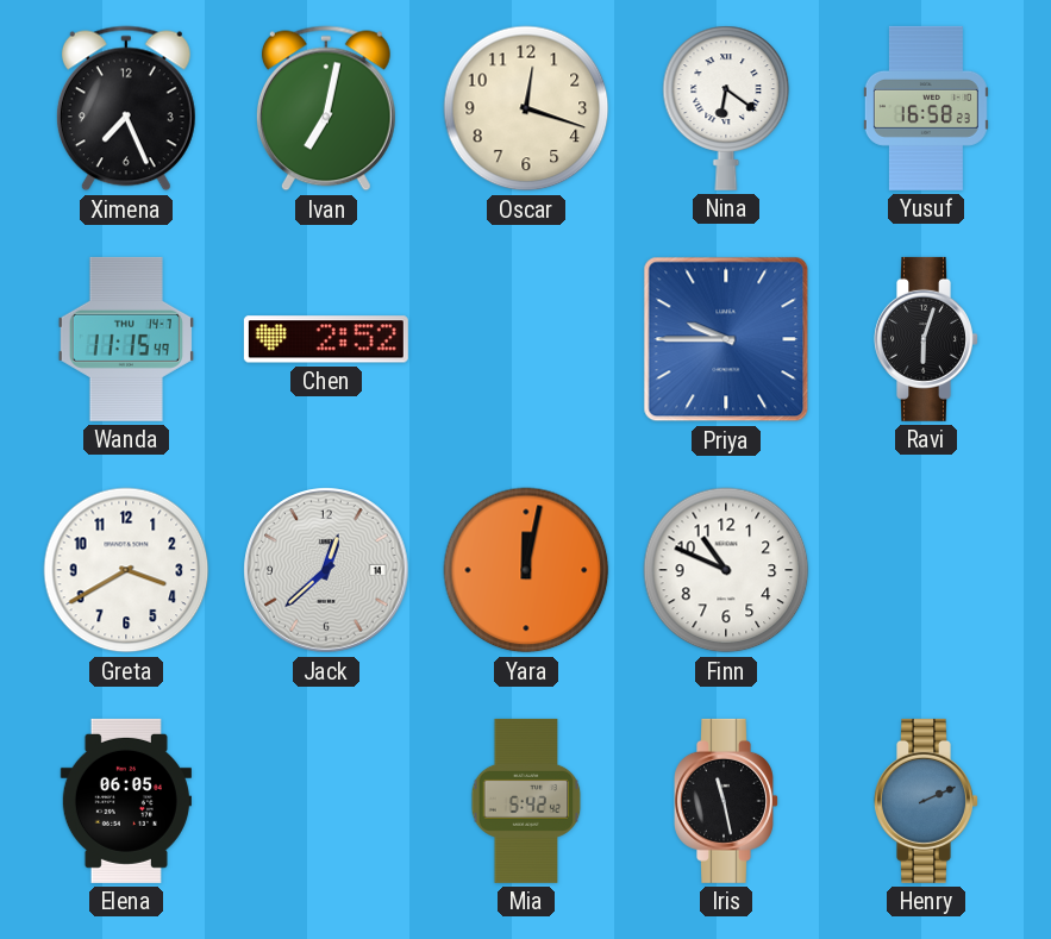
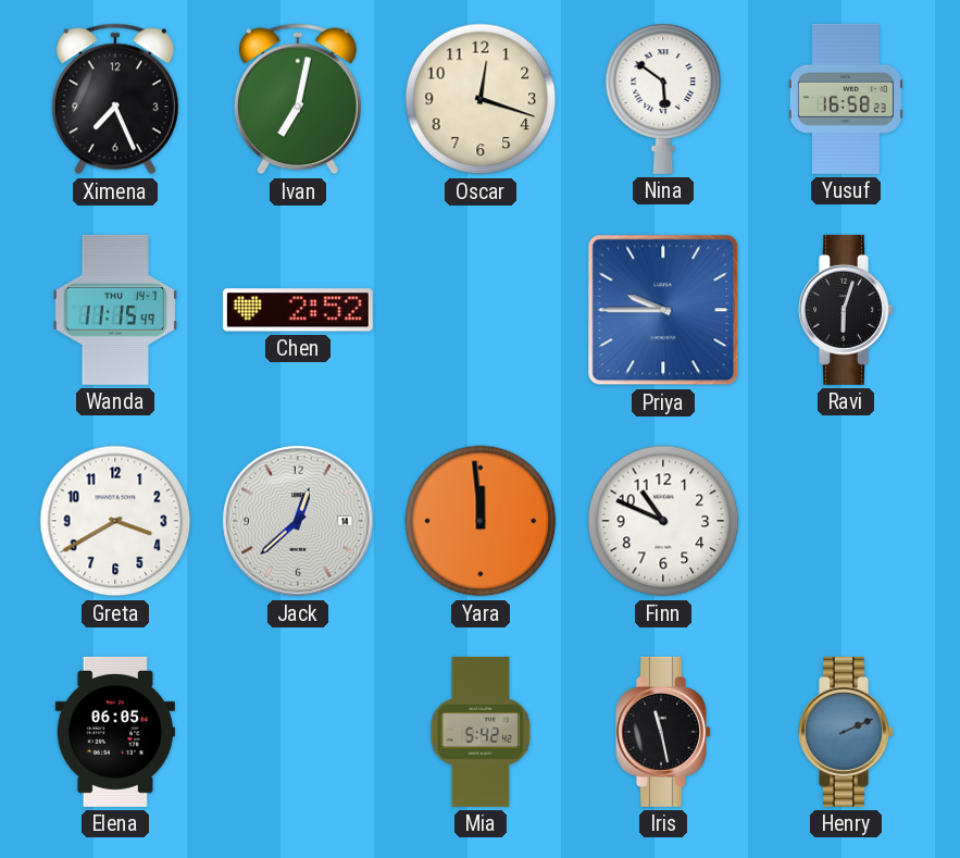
Nina: 6:21 -> 5:51 (663, 99)
Yara: 12:02 -> 11:59 (481, 521)
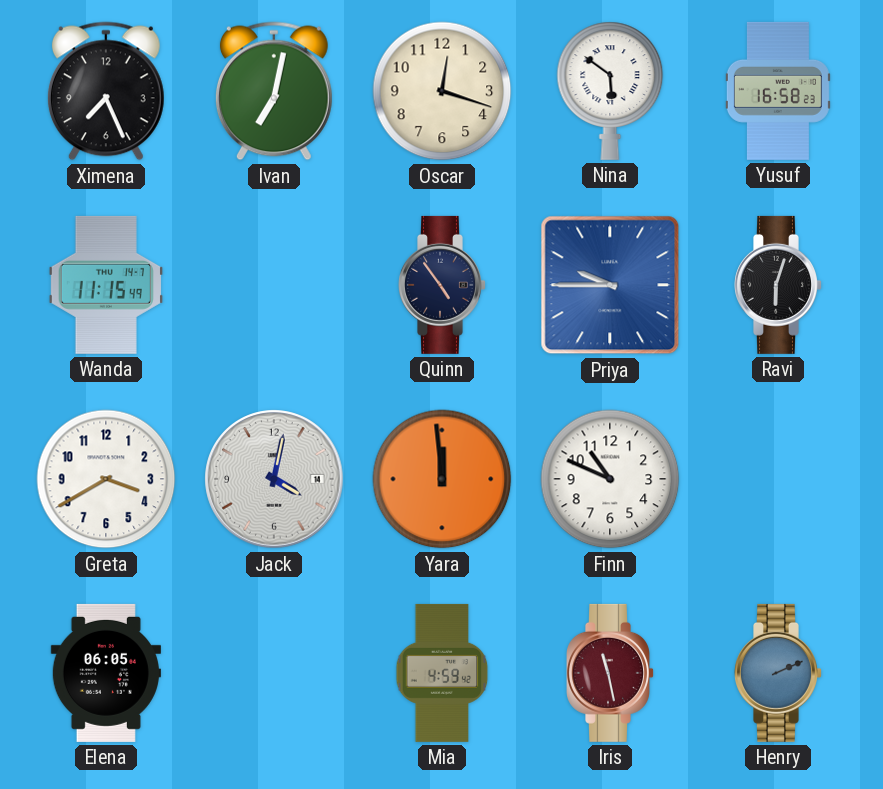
Chen: 2:52 -> none (298, 310)
Quinn: none -> 4:54 (443, 285)
Jack: 12:38 -> 4:02 (274, 479)
Mia: 5:42 -> 4:59 (442, 673)
Iris dial: black -> burgundy (611, 673)
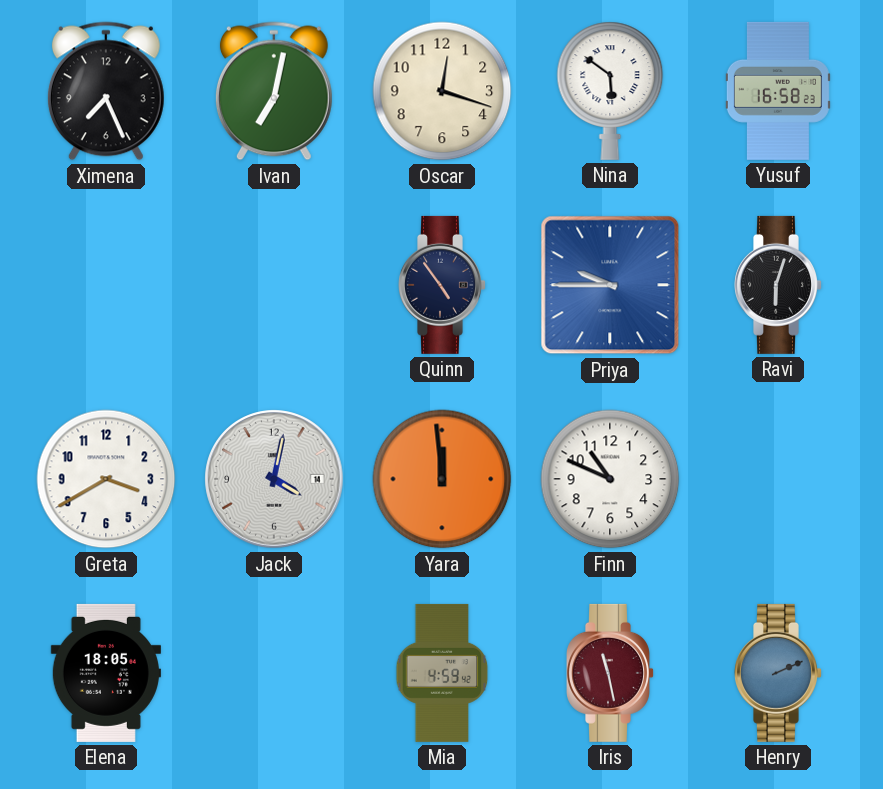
Wanda: 11:15 -> none (106, 285)
Elena: 06:05 -> 18:05 (106, 673)
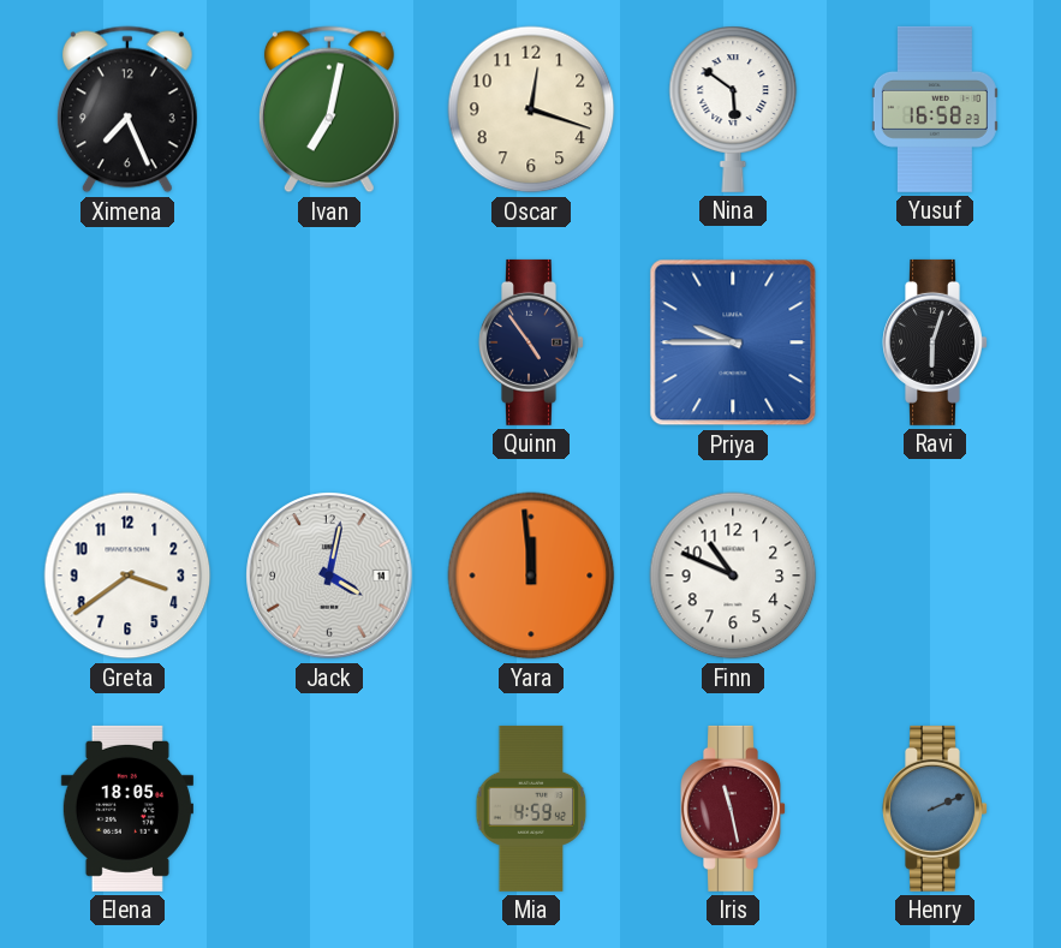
Greta: 3:40 -> 3:39 (127, 576)
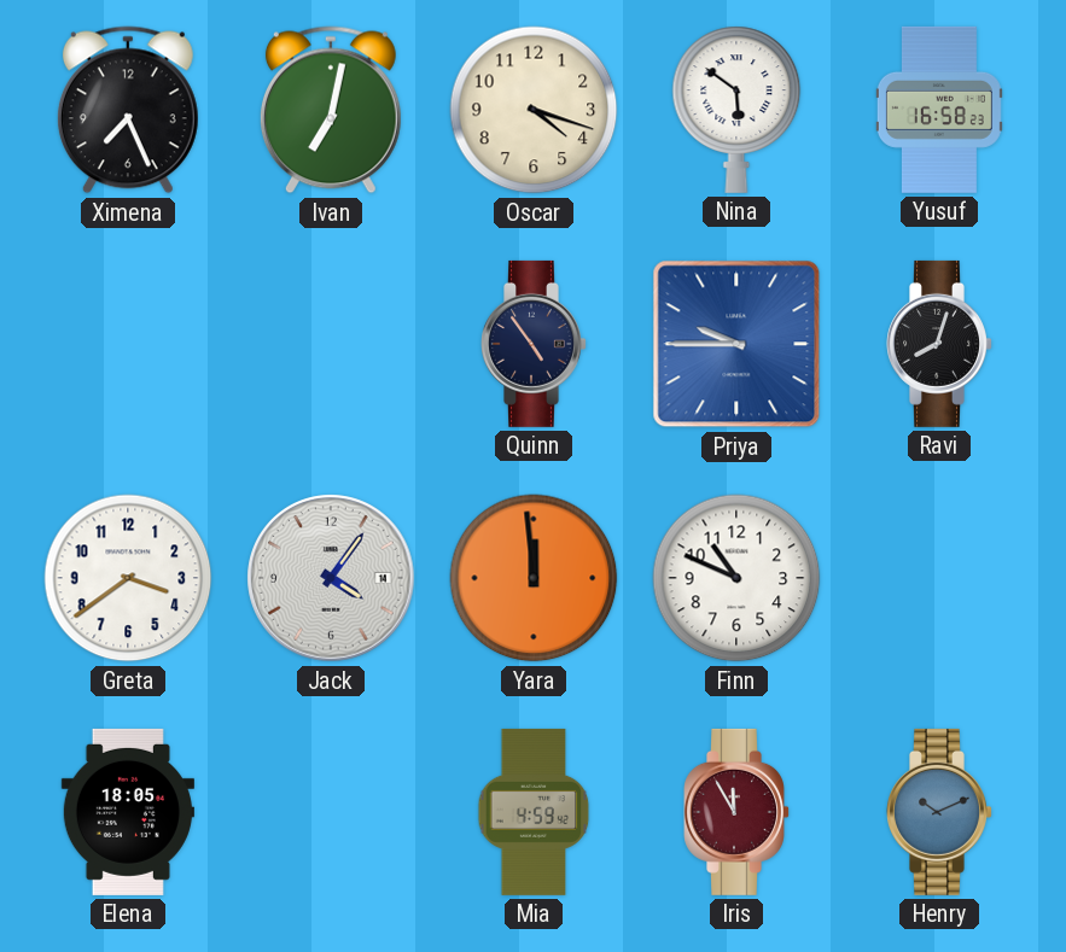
Oscar: 12:18 -> 4:18 (534, 110)
Ravi: 6:03 -> 8:03 (940, 344)
Jack: 4:02 -> 4:06 (331, 578)
Iris: 11:28 -> 11:55 (738, 812)
Henry: 2:11 -> 10:11 (940, 812)
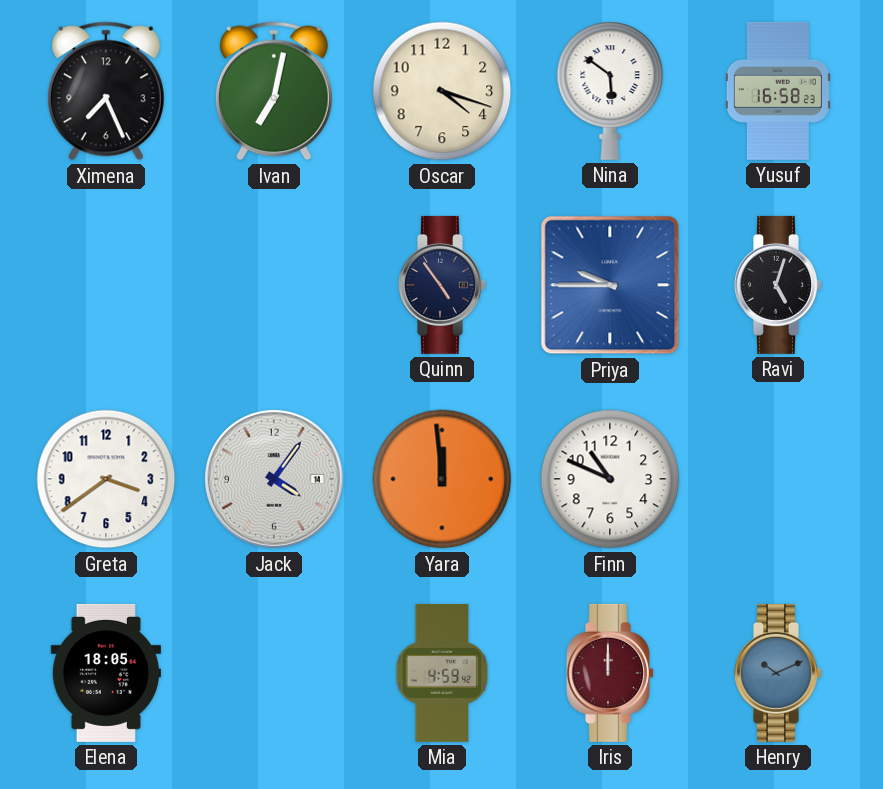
Ravi: 8:03 -> 5:03 (779, 285)
Iris: 11:55 -> 12:00 (611, 673)
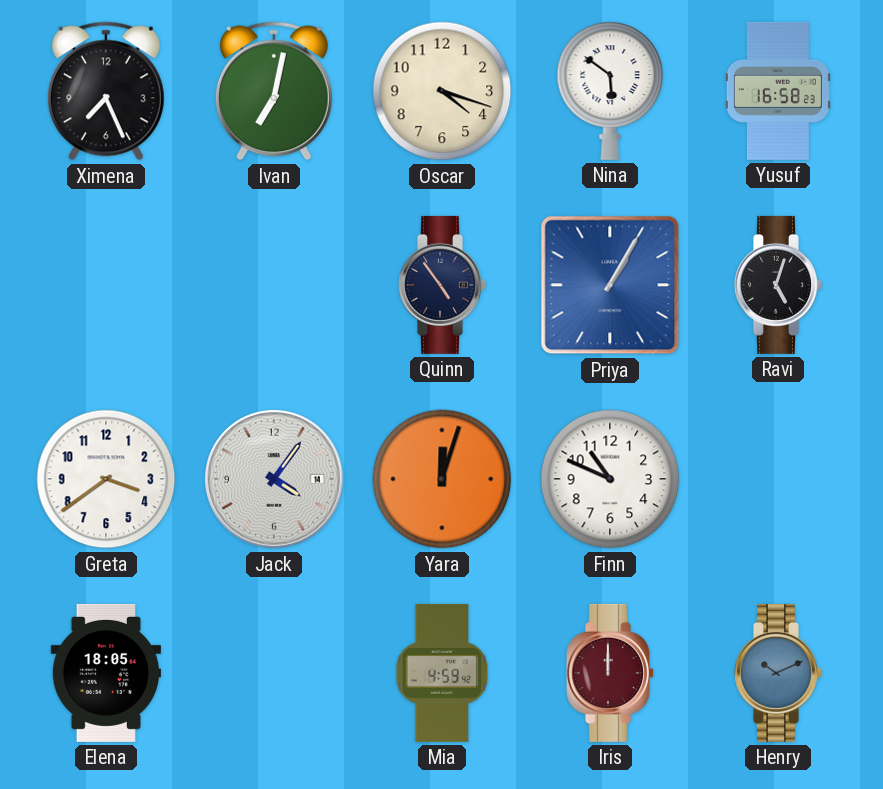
Priya: 9:45 -> 1:05 (610, 285)
Yara: 11:59 -> 12:03 (442, 479)
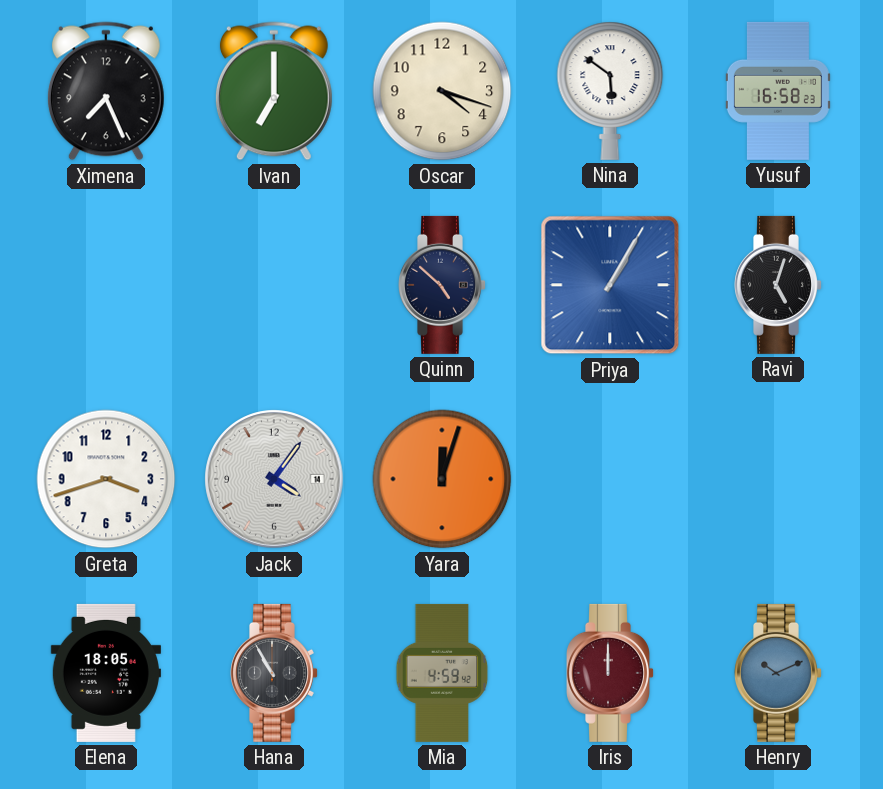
Ivan: 7:02 -> 7:00 (274, 91)
Quinn: 4:54 -> 4:52 (443, 285)
Greta: 3:39 -> 3:42 (106, 479)
Finn: 10:49 -> none (610, 479)
Hana: none -> 10:55 (275, 673)
